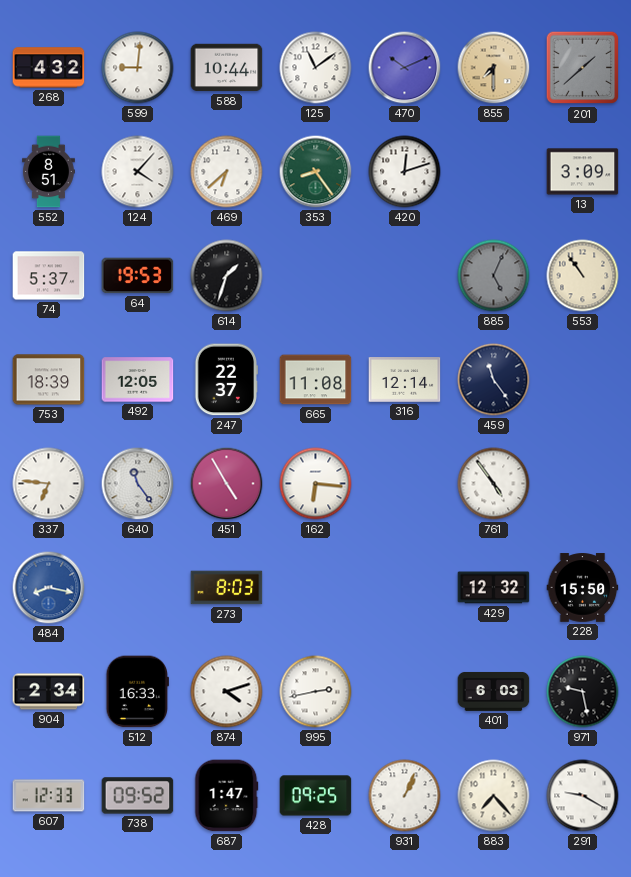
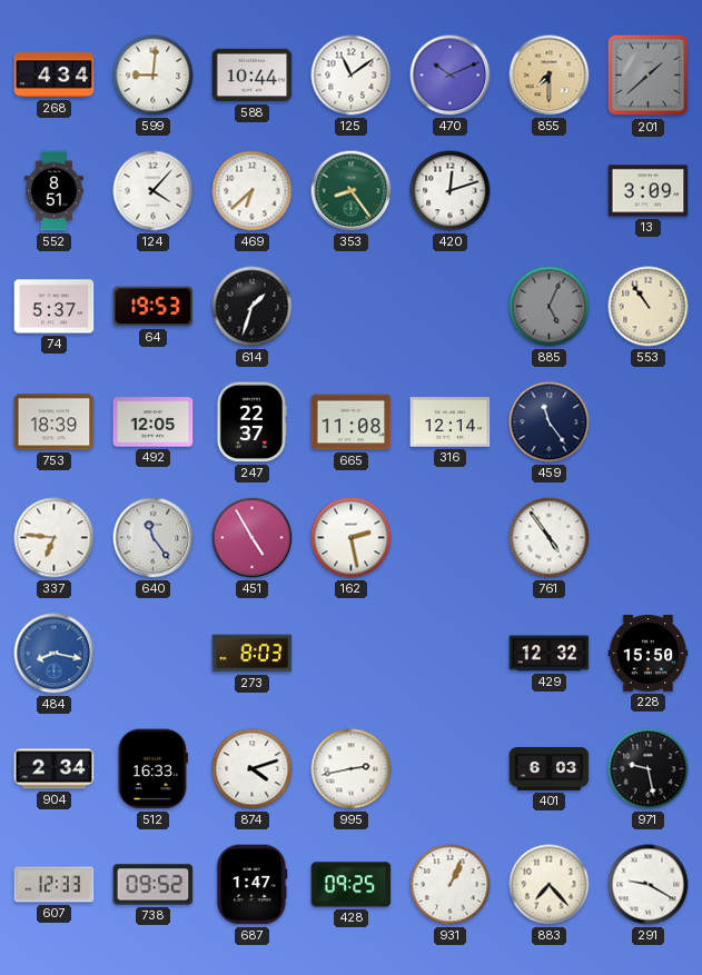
268: 4:32 -> 4:34 (55, 76)
162: 6:16 -> 2:28 (352, 538)
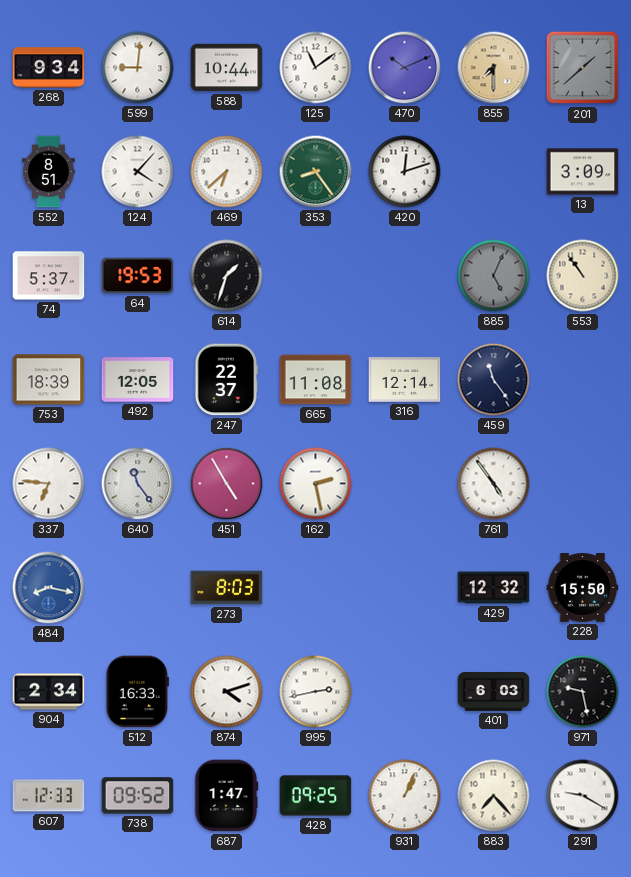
268: 4:34 -> 9:34 (49, 68)
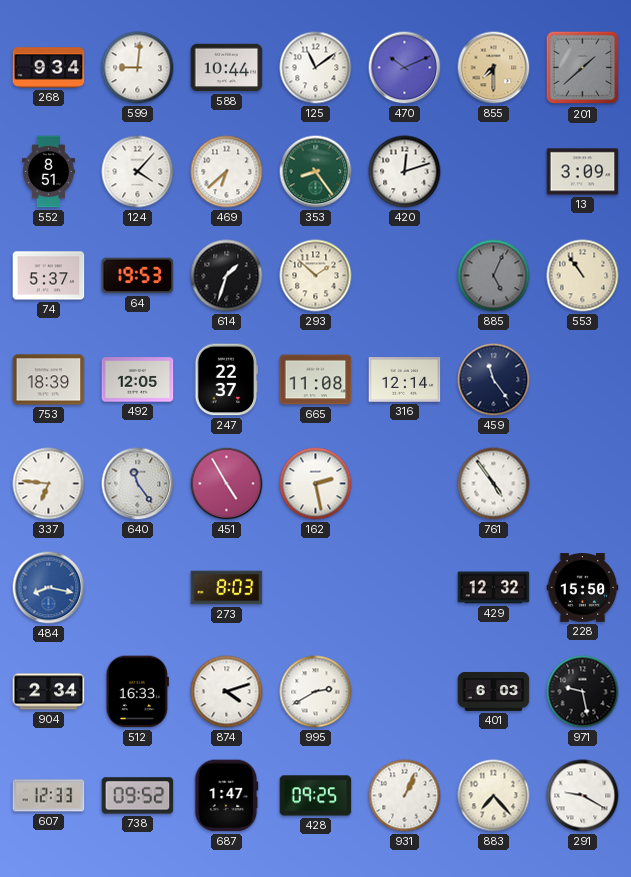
293: none -> 1:52 (316, 276)
995: 2:43 -> 2:40 (316, 692)
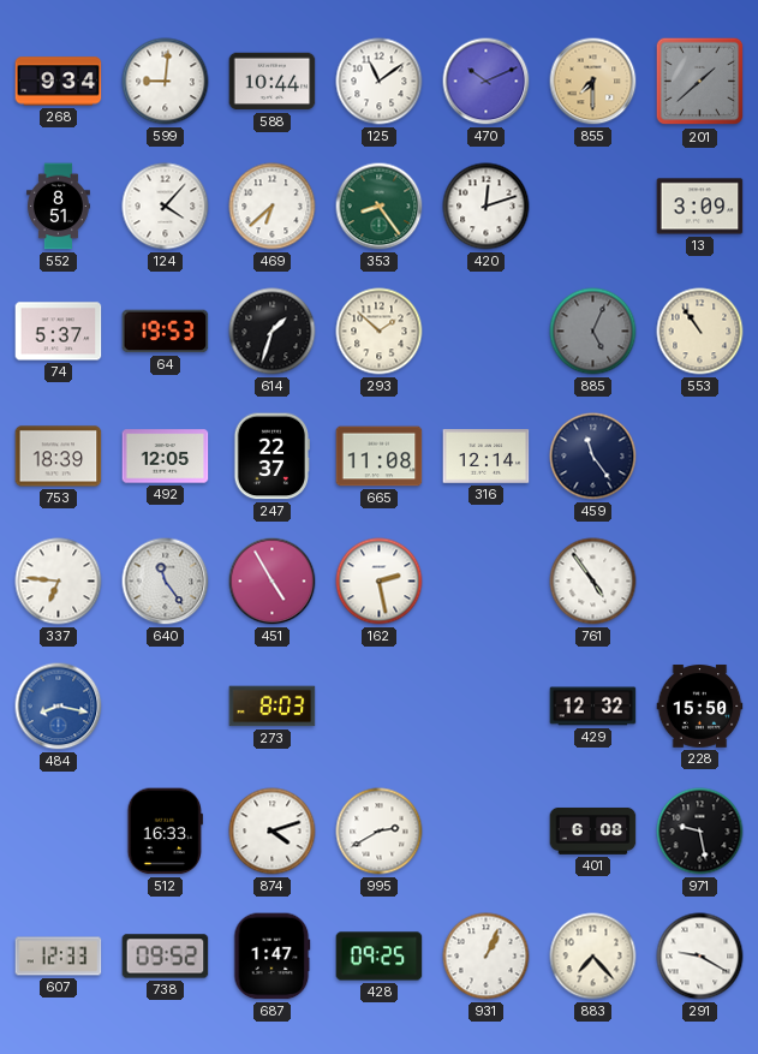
904: 2:34 -> none (49, 692)
401: 6:03 -> 6:08 (593, 830)
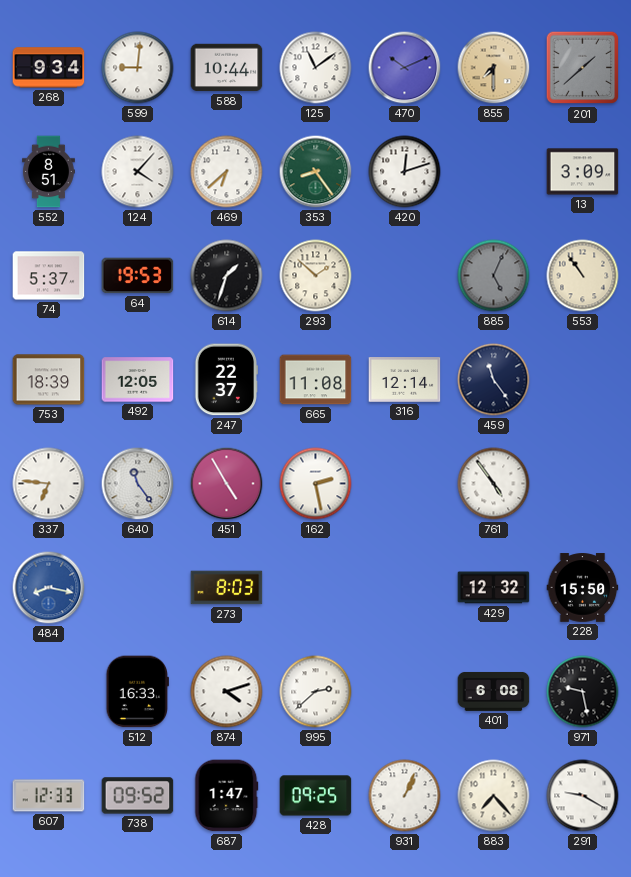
995: 2:40 -> 2:38 (316, 692)
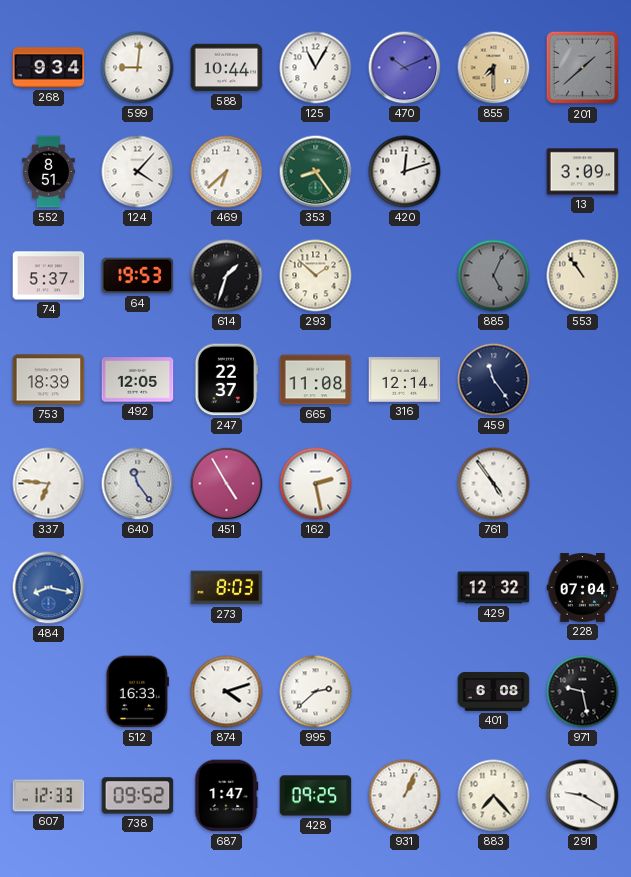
125: 11:09 -> 11:05 (316, 68)
228: 15:50 -> 07:04 (583, 588)
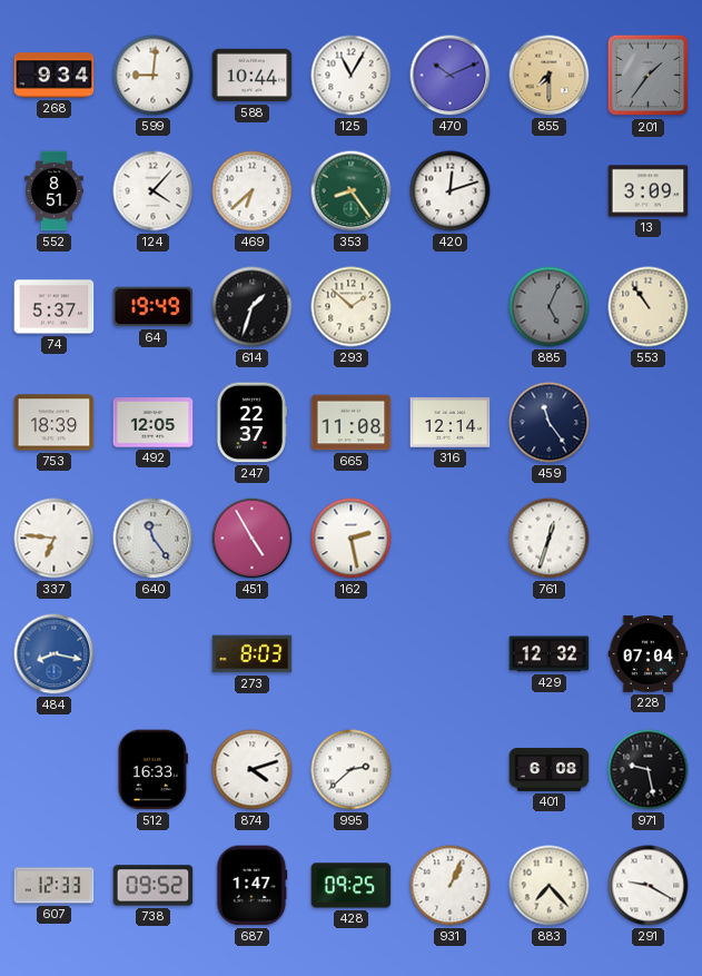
201: 1:38 -> 1:36 (649, 76)
64: 19:53 -> 19:49 (154, 307)
761: 4:54 -> 12:33 (550, 539)
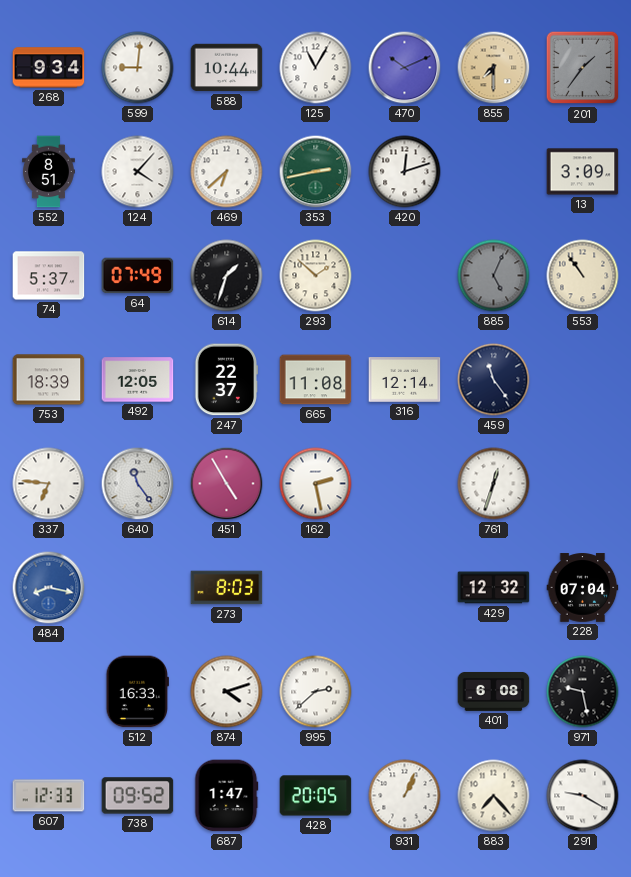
353: 8:24 -> 2:43 (316, 172)
64: 19:49 -> 07:49 (138, 276)
428: 09:25 -> 20:05 (316, 796)
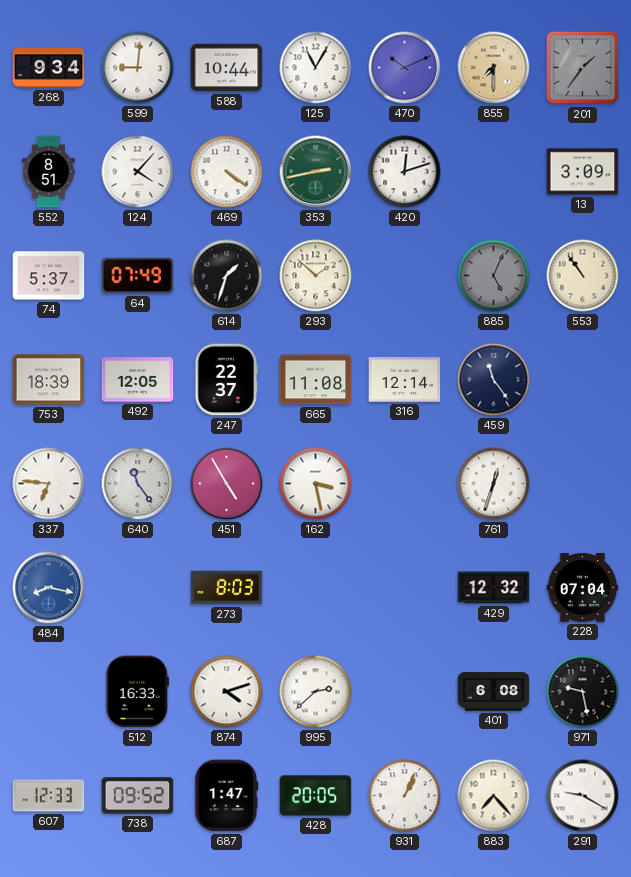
469: 6:38 -> 4:21 (227, 172)
162: 2:28 -> 3:28 (316, 484)
